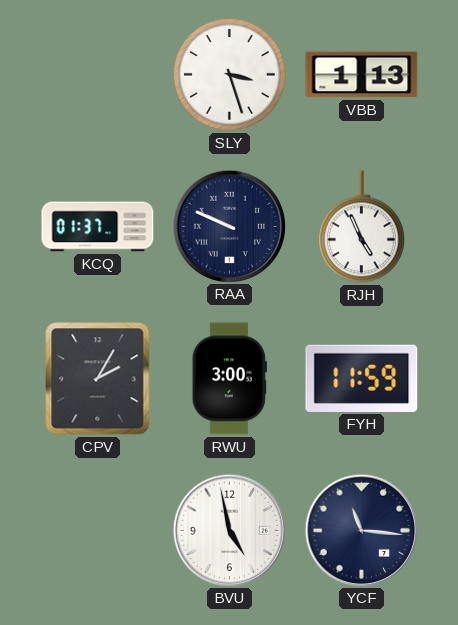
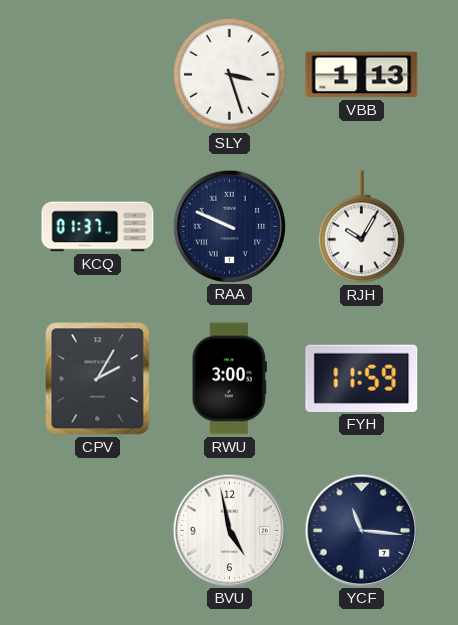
RJH: 4:56 -> 10:05 (361, 227)
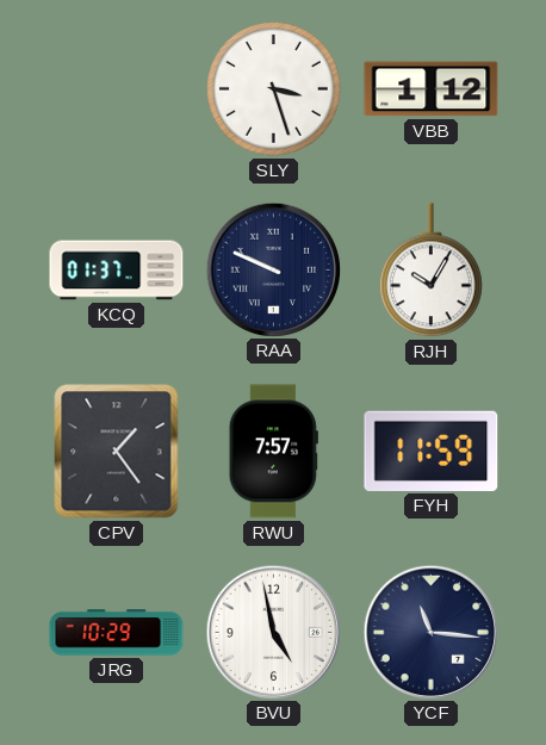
VBB: 1:13 -> 1:12 (432, 89)
CPV: 2:05 -> 1:24 (117, 452)
RWU: 3:00 -> 7:57 (273, 452)
JRG: none -> 10:29 (117, 633)
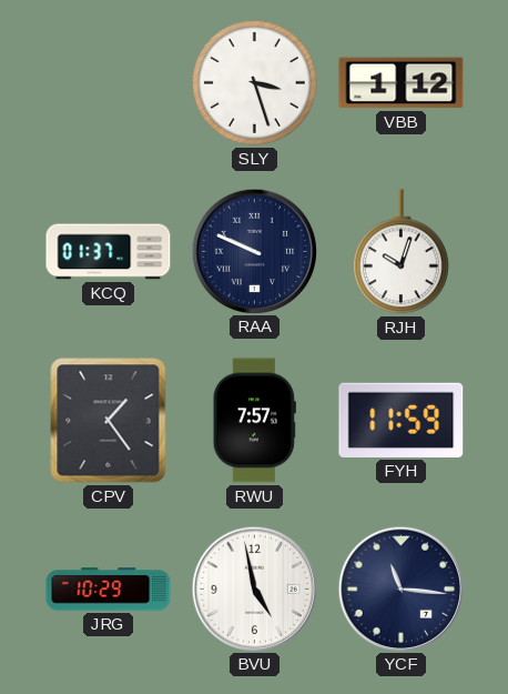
RJH: 10:05 -> 10:03 (400, 252)
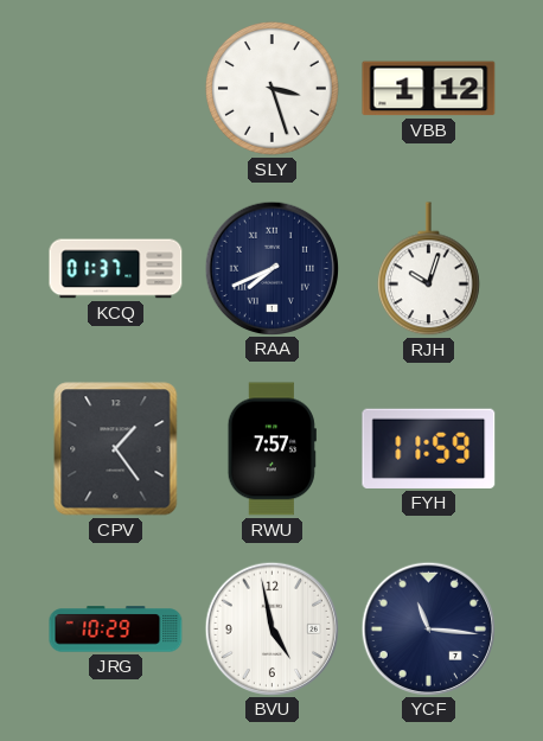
RAA: 9:49 -> 7:41 (271, 268)
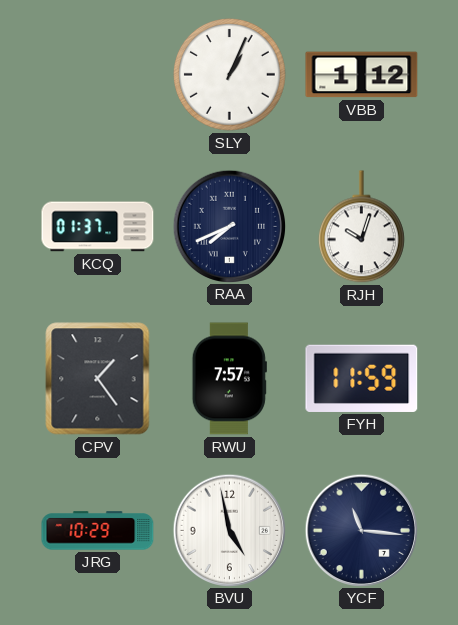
SLY: 3:27 -> 1:04 (230, 75)
